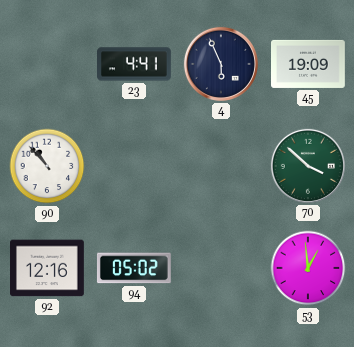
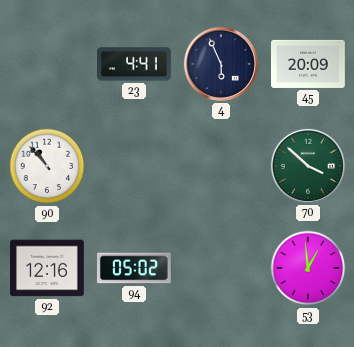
45: 19:09 -> 20:09 (309, 64)
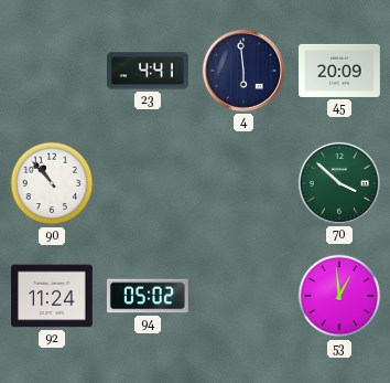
4: 5:56 -> 5:59 (243, 71)
92: 12:16 -> 11:24 (53, 296)
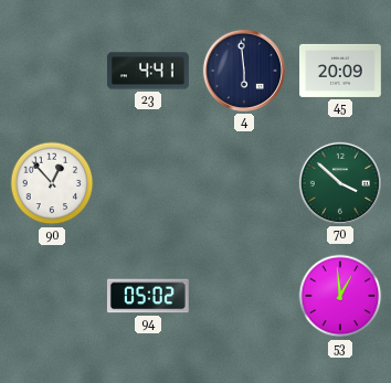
90: 10:53 -> 12:53 (52, 183)
92: 11:24 -> none (53, 296)
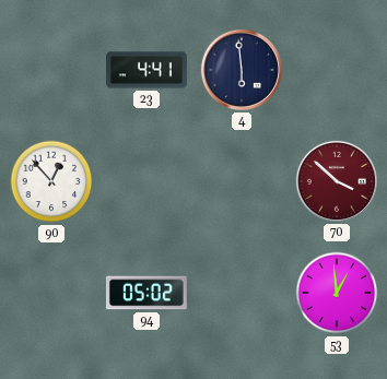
45: 20:09 -> none (341, 71)
70 dial: green -> burgundy (337, 181)
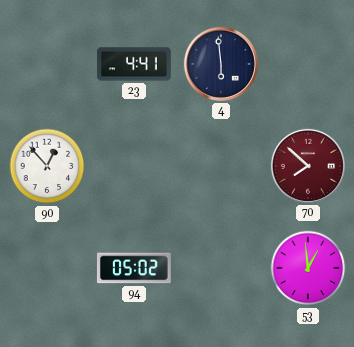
70: 3:52 -> 7:52 (308, 166)
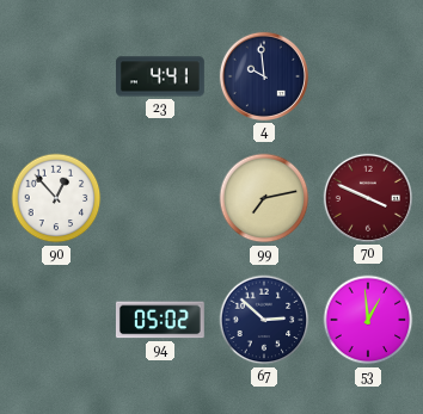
4: 5:59 -> 9:59 (264, 76)
99: none -> 7:13 (264, 198)
70: 7:52 -> 3:49 (368, 198)
67: none -> 2:52 (264, 320)
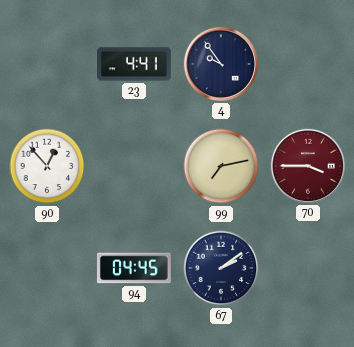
4: 9:59 -> 9:54 (221, 64)
70: 3:49 -> 3:45 (308, 166)
94: 05:02 -> 04:45 (134, 268)
67: 2:52 -> 2:09 (221, 268)
53: 12:59 -> none (368, 320)
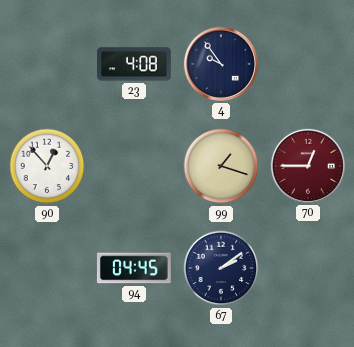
23: 4:41 -> 4:08 (135, 64)
99: 7:13 -> 1:18 (221, 166)
70: 3:45 -> 12:45 (308, 166)
